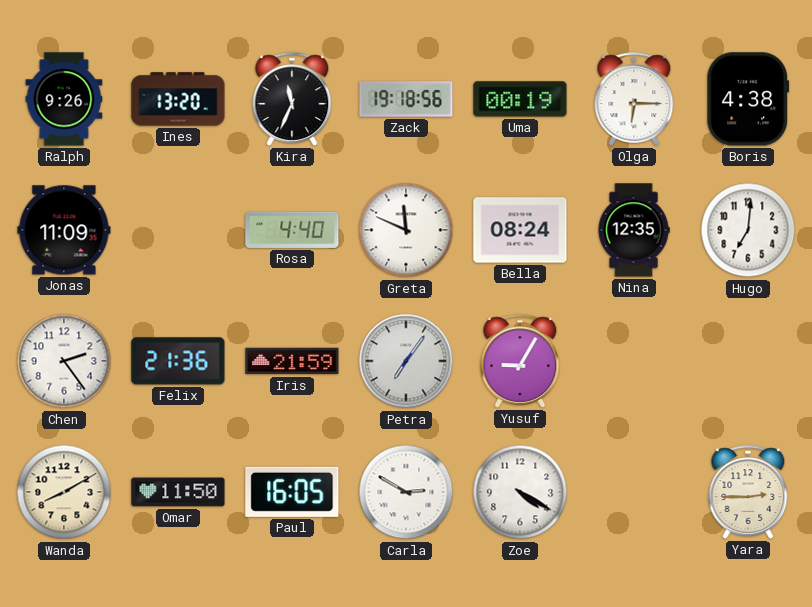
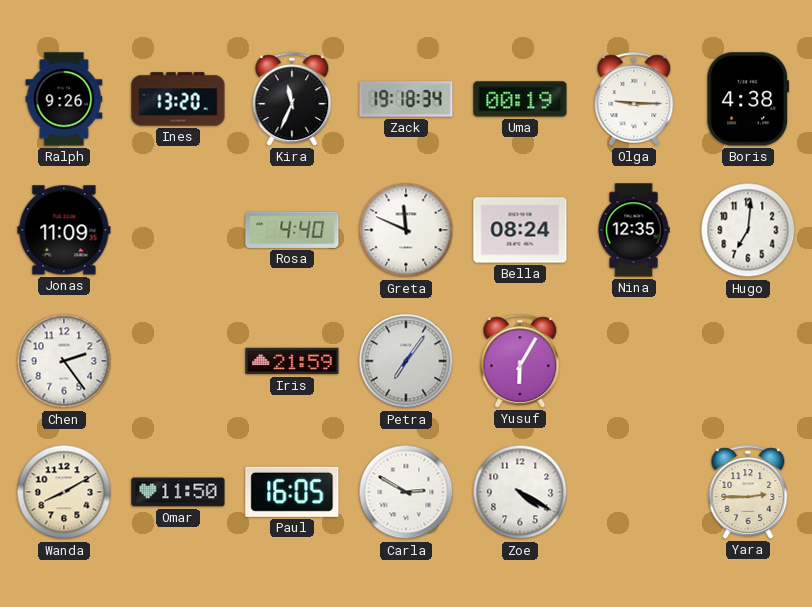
Zack: 19:18:56 -> 19:18:34 (406, 99)
Olga: 6:15 -> 9:15 (634, 99)
Felix: 21:36 -> none (178, 361)
Yusuf: 9:05 -> 6:05 (520, 361)
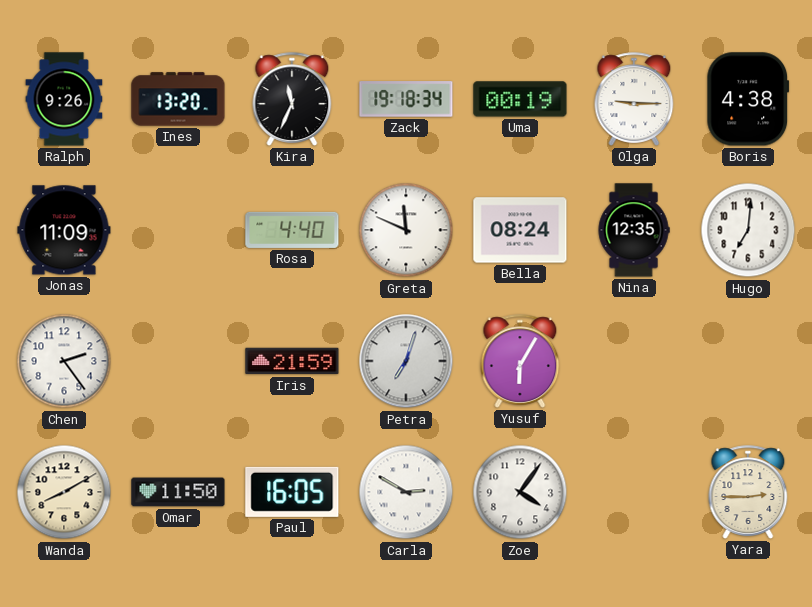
Petra: 7:06 -> 7:03 (406, 361)
Zoe: 4:20 -> 4:06 (520, 492)
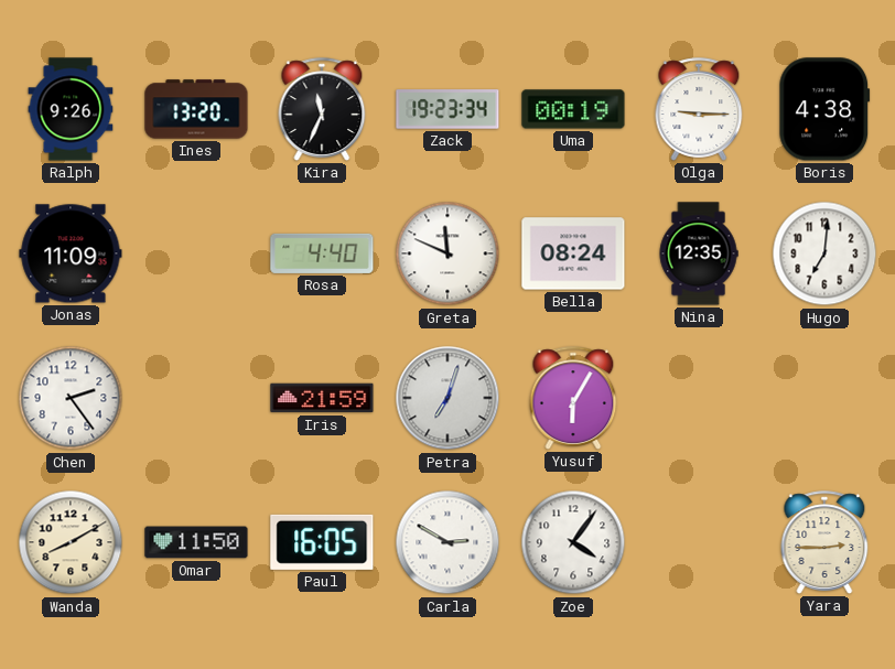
Zack: 19:18 -> 19:23 (447, 109)
